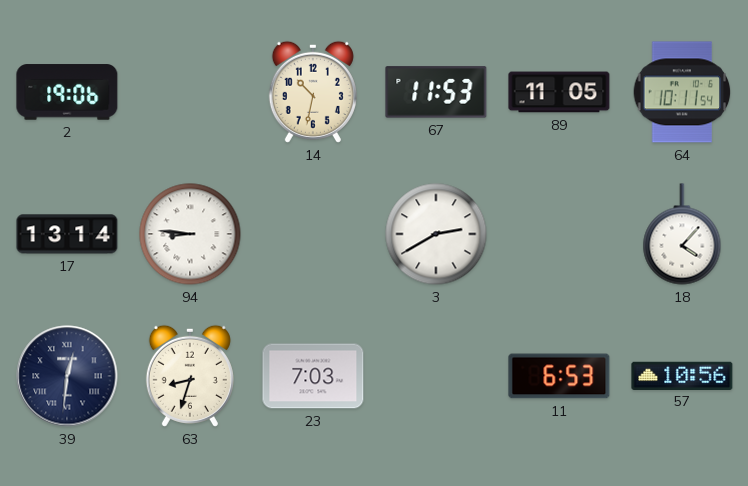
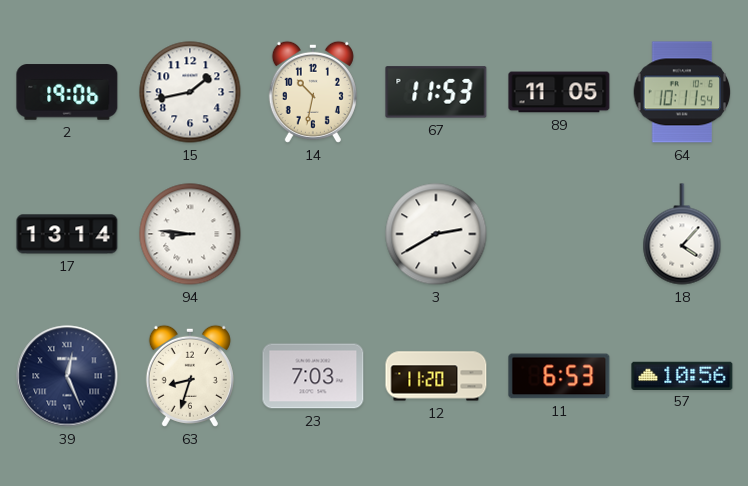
15: none -> 1:43 (190, 92)
39: 12:31 -> 12:26 (67, 376)
12: none -> 11:20 (436, 376)
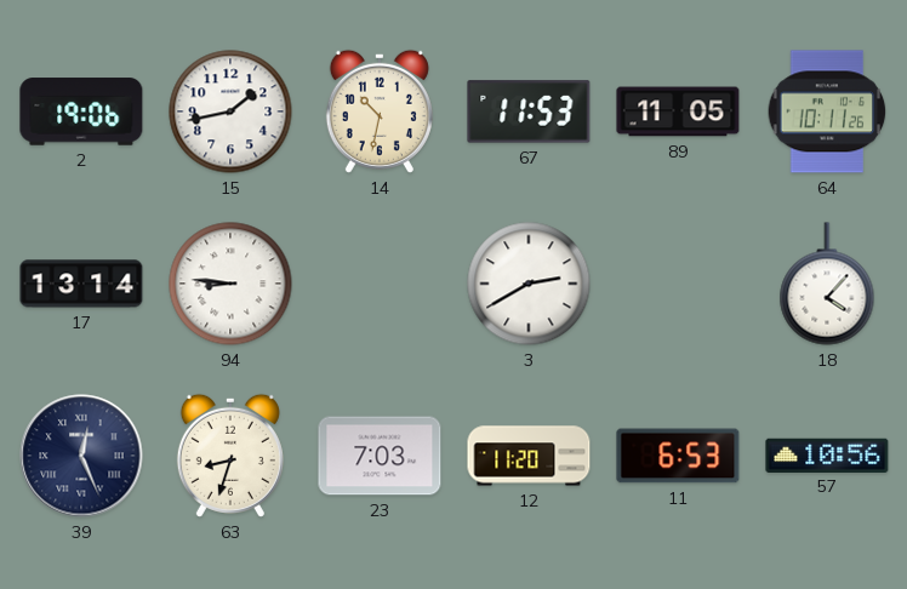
64: 10:11:54 -> 10:11:26 (827, 111)
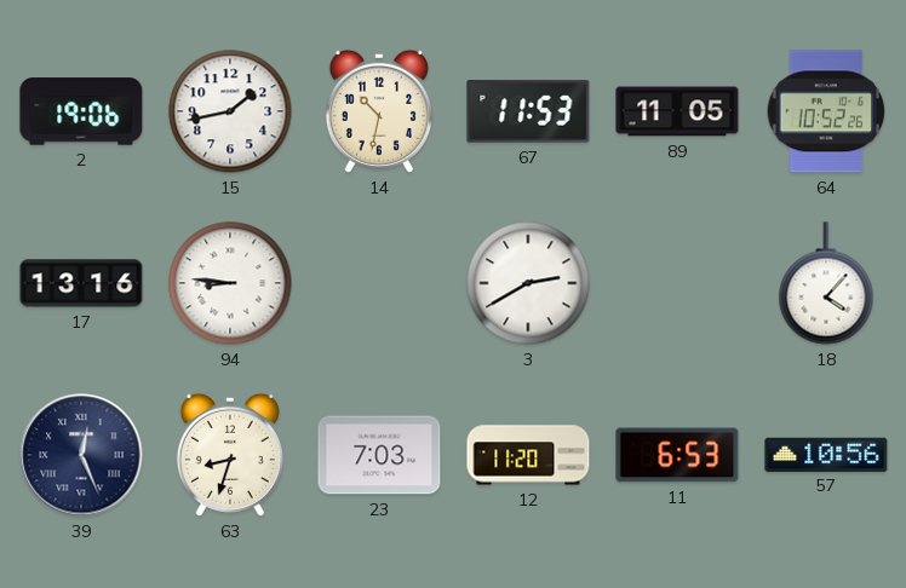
64: 10:11 -> 10:52 (826, 111)
17: 13:14 -> 13:16 (81, 283)
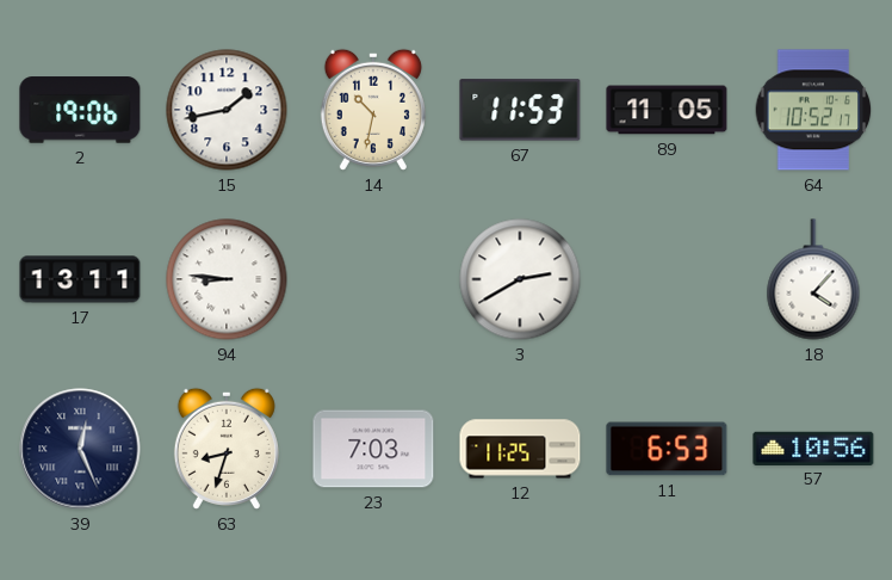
64: 10:52:26 -> 10:52:17 (813, 110)
17: 13:16 -> 13:11 (80, 279)
12: 11:20 -> 11:25 (520, 449)
